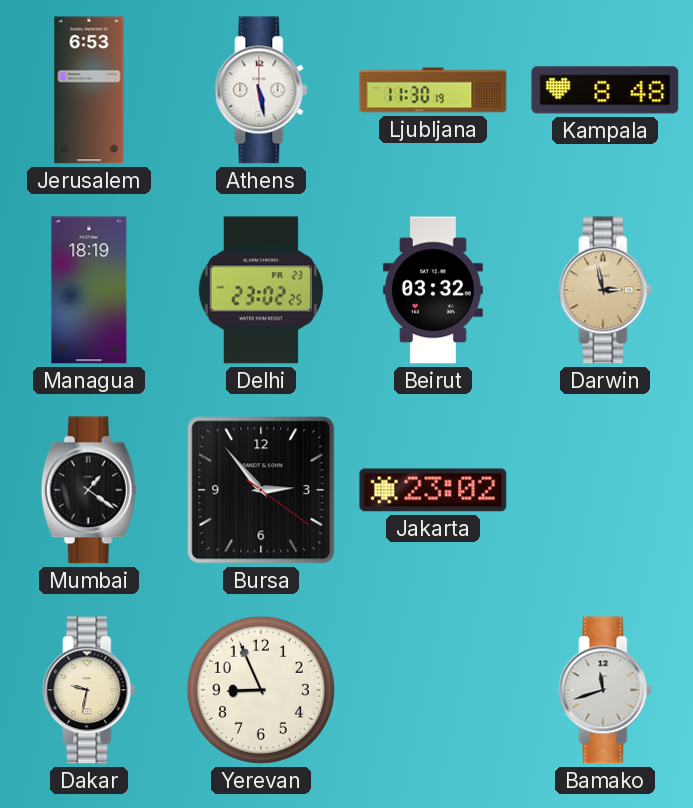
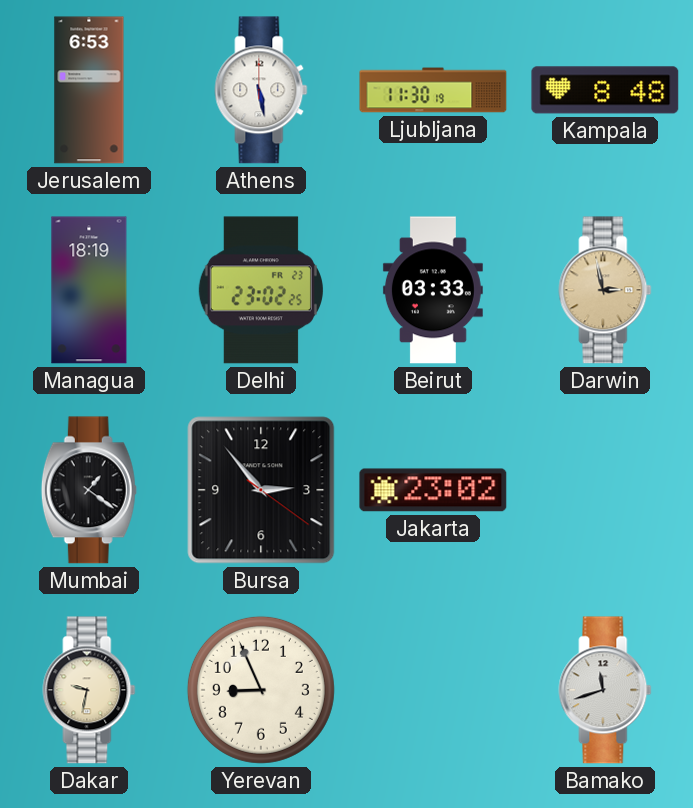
Beirut: 03:32 -> 03:33 (433, 290)
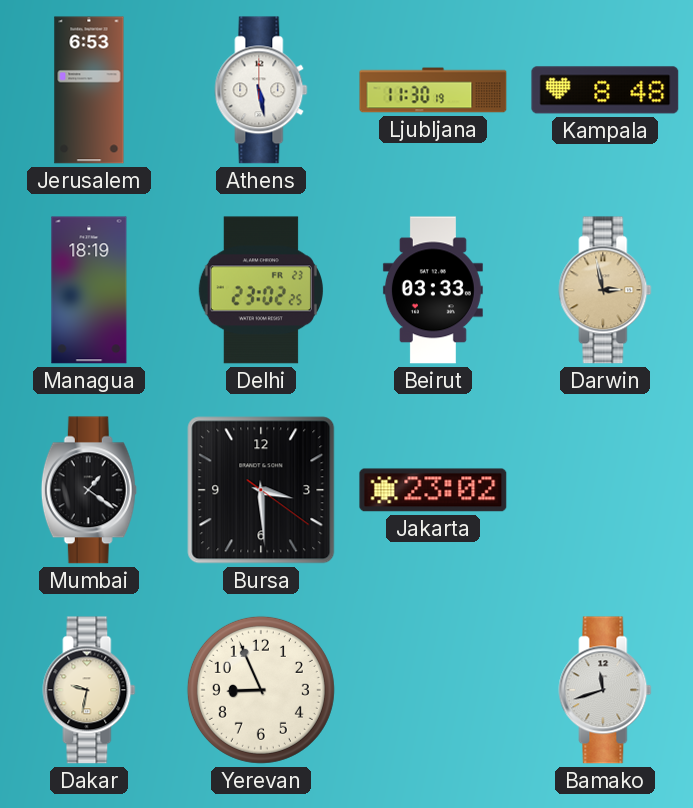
Bursa: 2:53 -> 3:29 (261, 490)
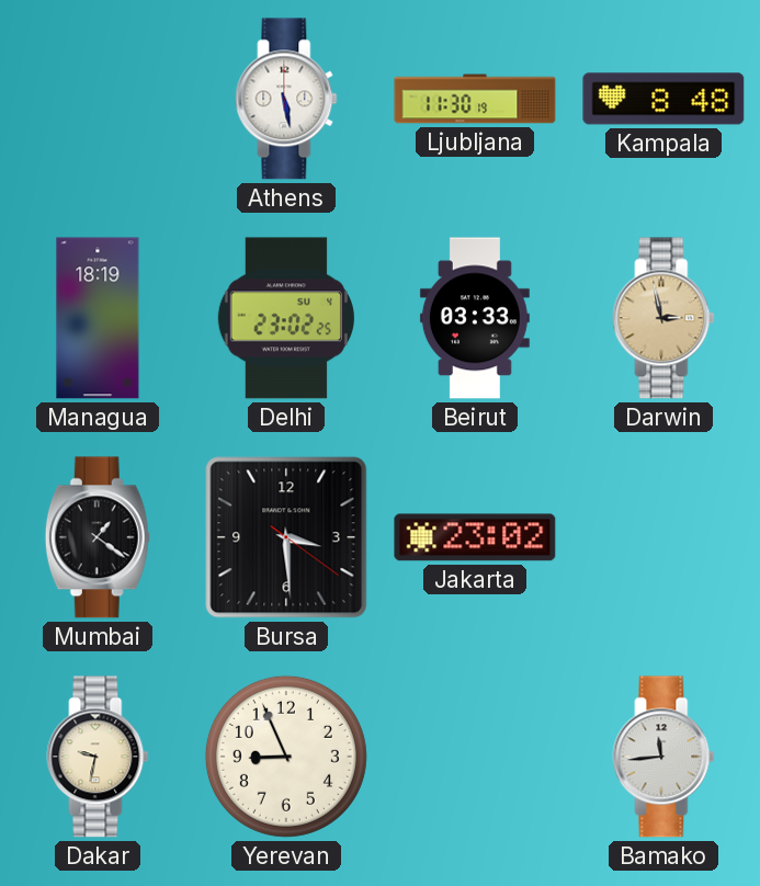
Jerusalem: 6:53 -> none (89, 90)
Delhi date: FR 23 -> SU 4 (286, 318)
Bamako: 11:42 -> 11:44 (663, 757)
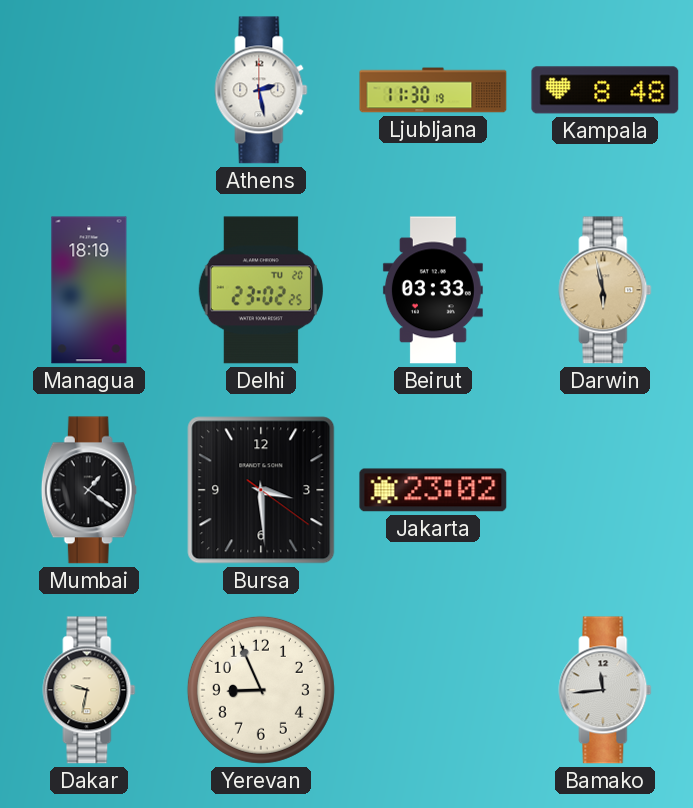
Athens: 5:28 -> 2:28 (261, 90)
Delhi date: SU 4 -> TU 20 (261, 290)
Darwin: 2:58 -> 5:58 (605, 290)
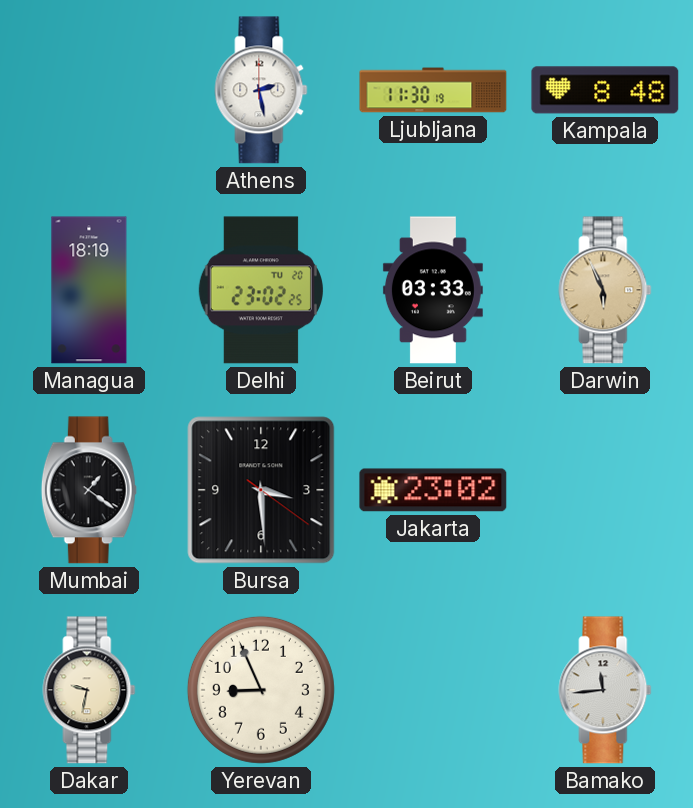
Darwin: 5:58 -> 5:56 (605, 290)
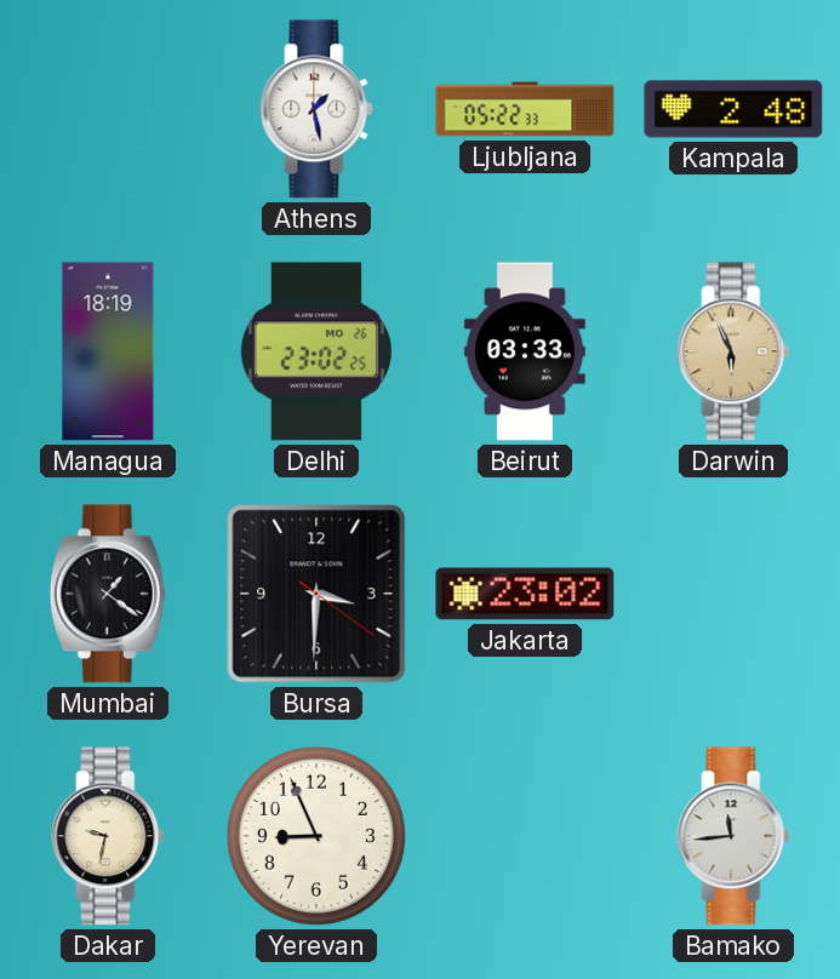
Athens: 2:28 -> 1:28 (316, 109)
Ljubljana: 11:30 -> 05:22 (525, 109)
Kampala: 8:48 -> 2:48 (733, 109)
Delhi date: TU 20 -> MO 26 (316, 351)
Bursa: 3:29 -> 3:30 (316, 594)
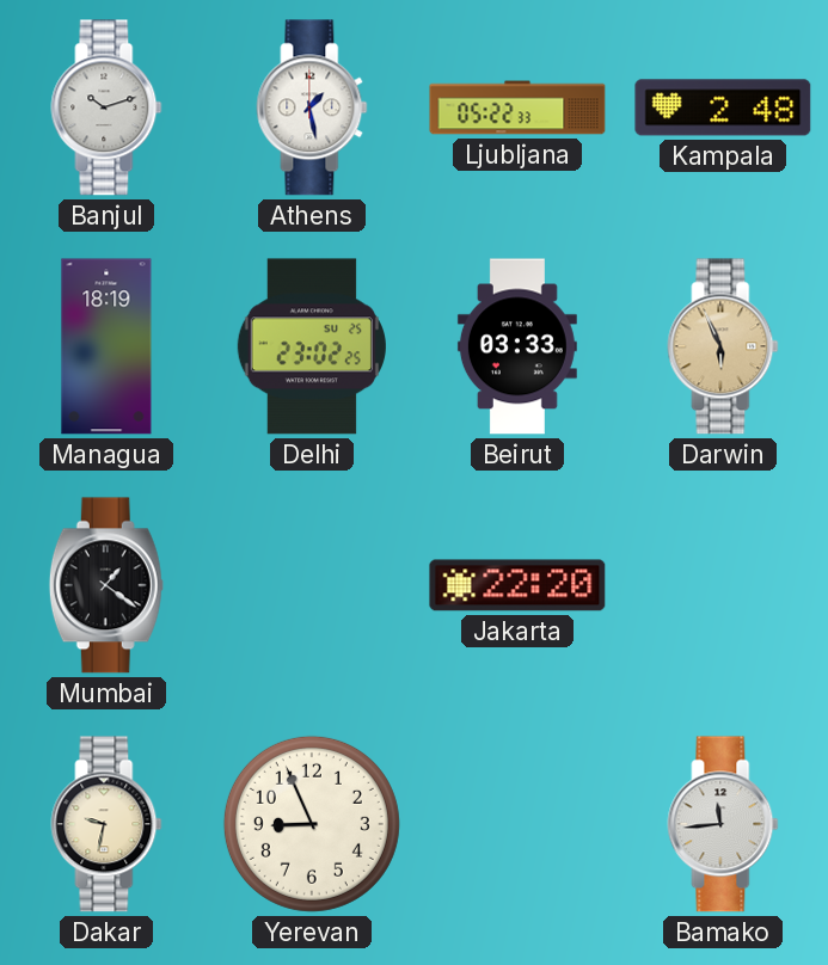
Banjul: none -> 10:12 (106, 107)
Delhi date: MO 26 -> SU 25 (312, 346)
Bursa: 3:30 -> none (316, 594)
Jakarta: 23:02 -> 22:20 (517, 585)
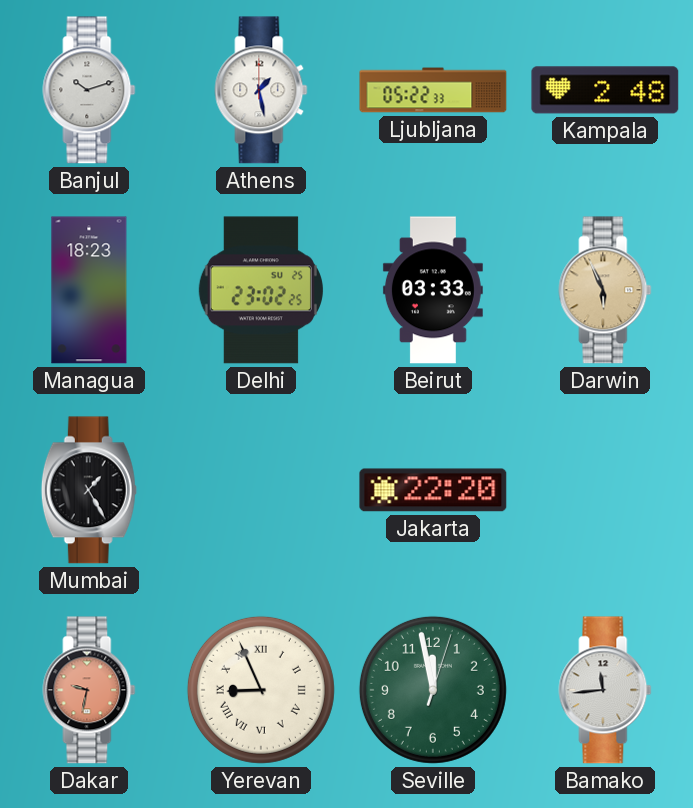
Managua: 18:19 -> 18:23 (89, 290)
Mumbai: 1:21 -> 1:25 (89, 490)
Dakar dial: cream -> salmon (89, 690)
Yerevan numerals: Arabic -> Roman (261, 690)
Seville: none -> 11:58 (433, 690)
